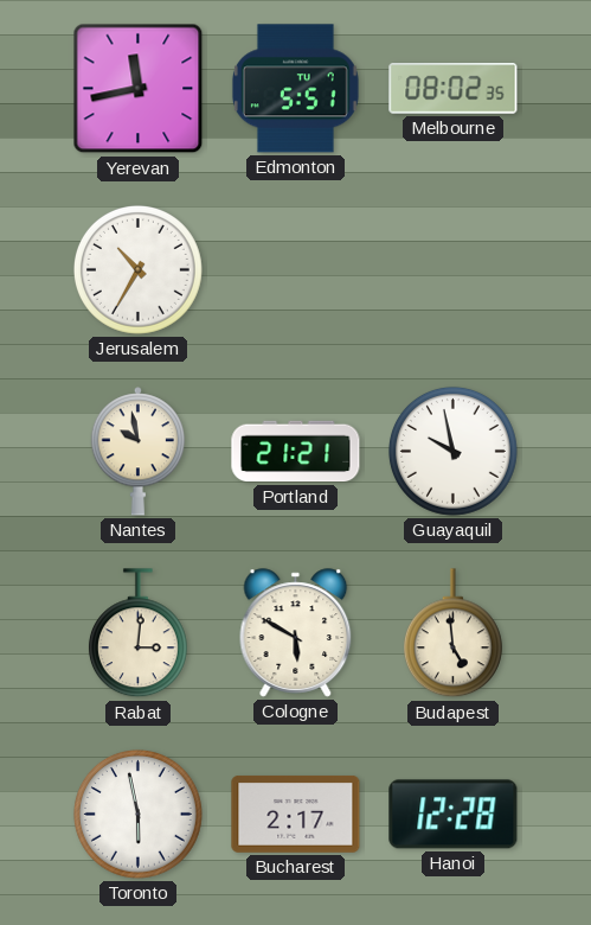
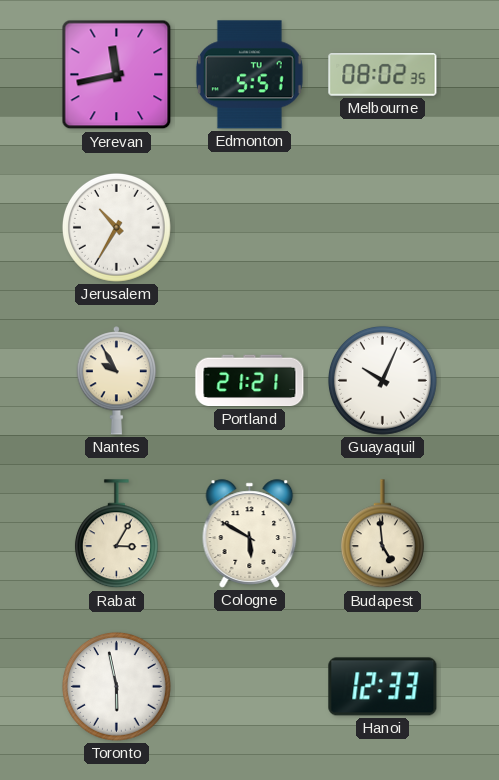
Nantes: 9:58 -> 9:55 (117, 381)
Guayaquil: 9:58 -> 10:04 (382, 380)
Rabat: 3:01 -> 3:05 (116, 534)
Bucharest: 2:17 -> none (296, 814)
Hanoi: 12:28 -> 12:33 (383, 687)
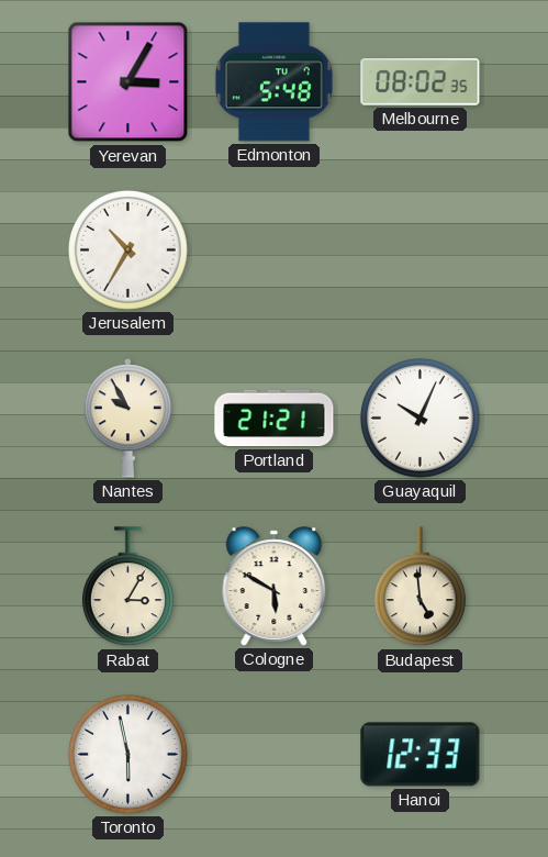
Yerevan: 11:43 -> 3:05 (128, 82)
Edmonton: 5:51 -> 5:48 (273, 82)
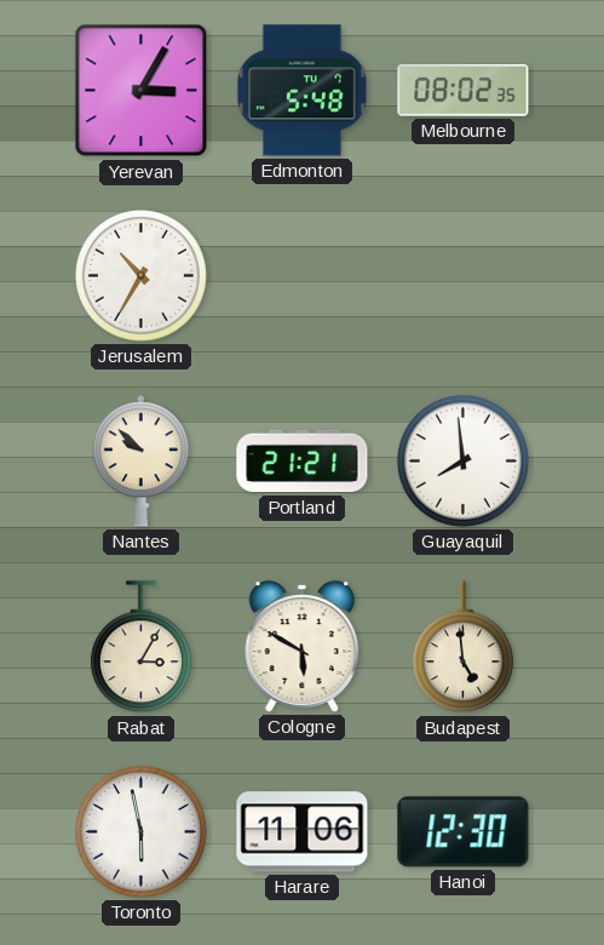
Nantes: 9:55 -> 9:52 (142, 462)
Guayaquil: 10:04 -> 7:59 (462, 460)
Harare: none -> 11:06 (303, 832)
Hanoi: 12:33 -> 12:30 (464, 832)
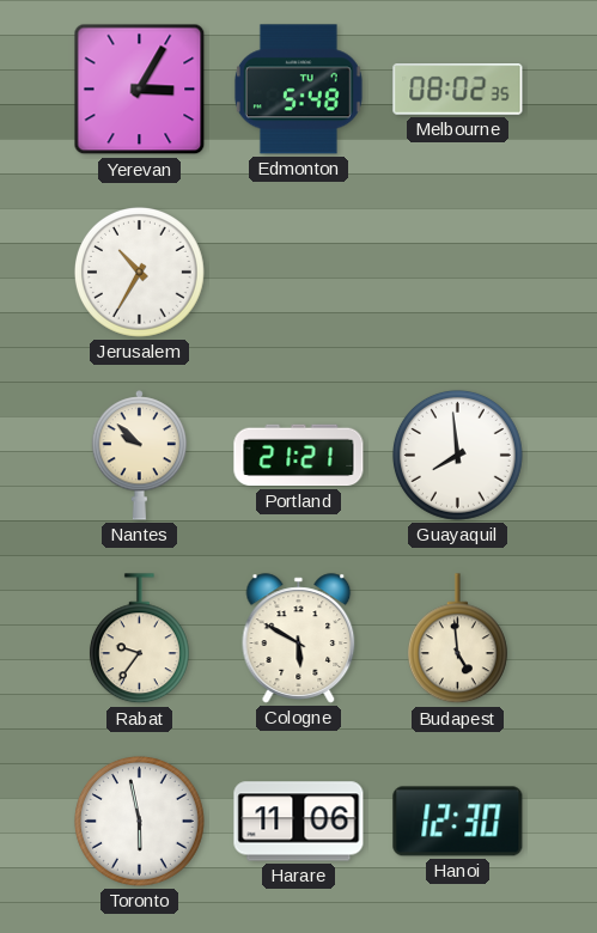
Rabat: 3:05 -> 9:36 (139, 639)
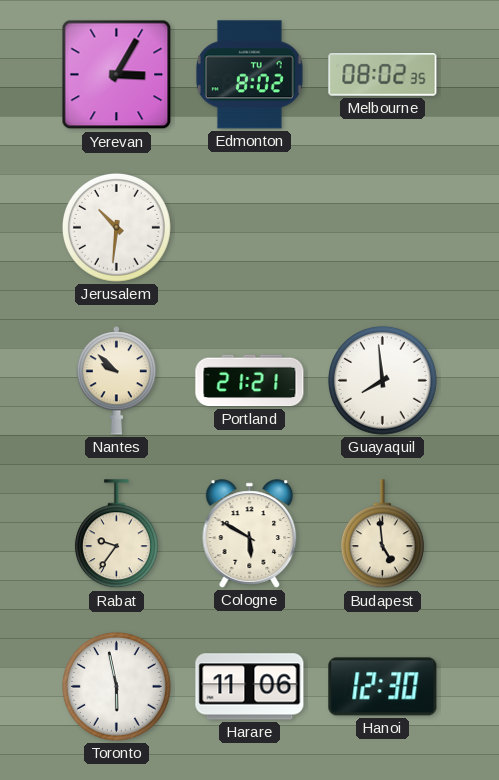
Edmonton: 5:48 -> 8:02 (249, 75)
Jerusalem: 10:35 -> 10:31 (116, 227)
